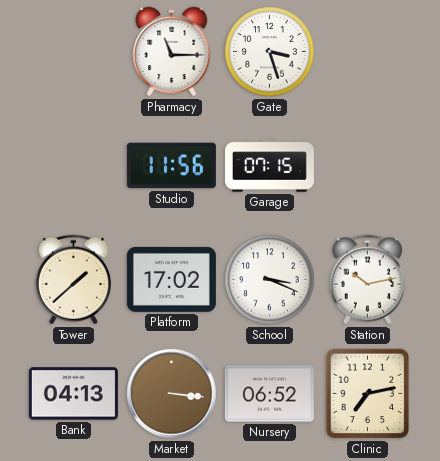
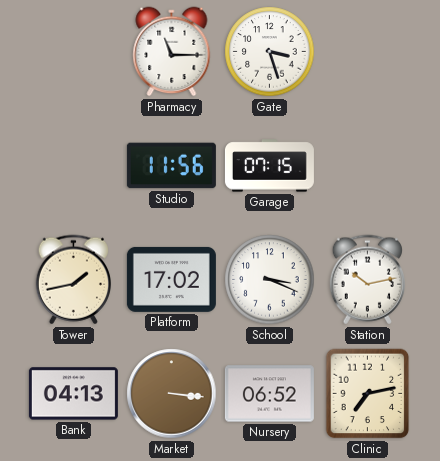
Tower: 1:38 -> 1:43 (73, 280)
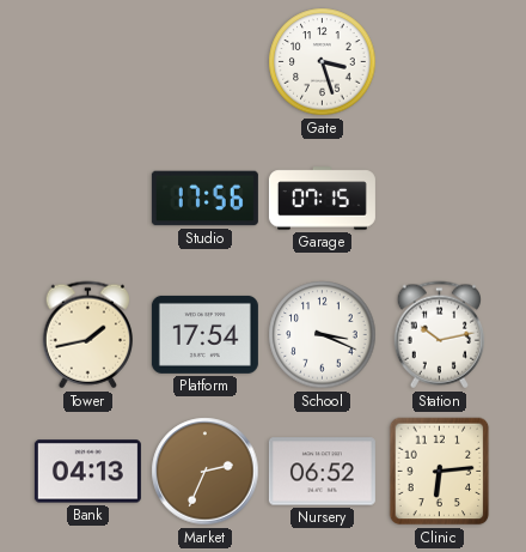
Pharmacy: 11:15 -> none (172, 52)
Studio: 11:56 -> 17:56 (204, 199)
Platform: 17:02 -> 17:54 (204, 334)
Market: 3:16 -> 2:34 (206, 472)
Clinic: 7:13 -> 6:14 (440, 472)
